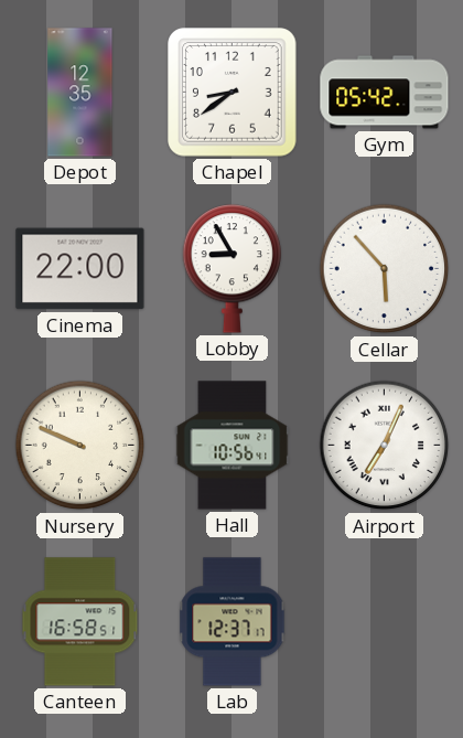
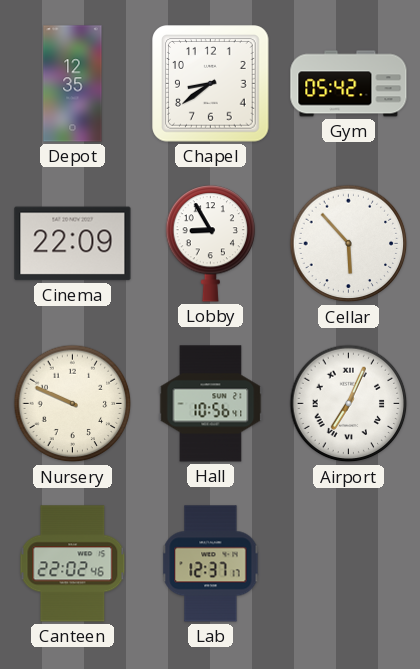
Cinema: 22:00 -> 22:09 (73, 244)
Canteen: 16:58 -> 22:02 (73, 564)
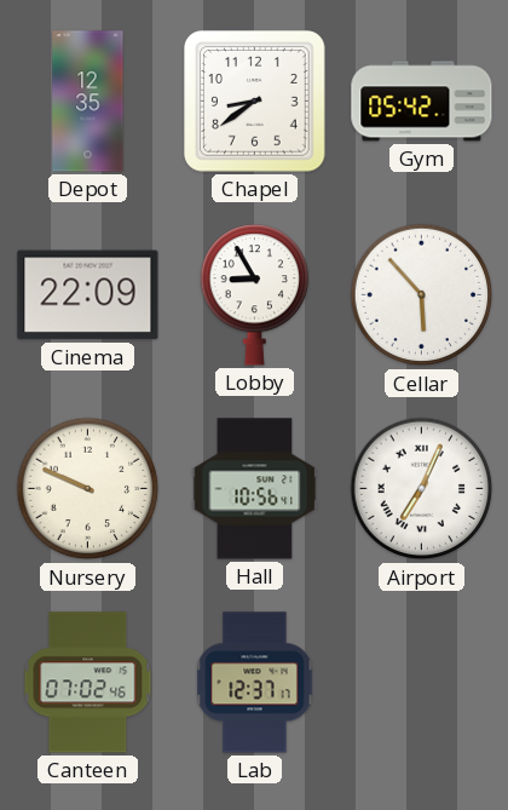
Canteen: 22:02 -> 07:02 (88, 683)
